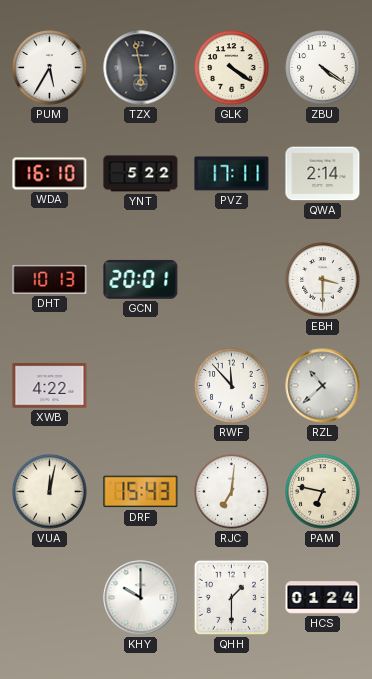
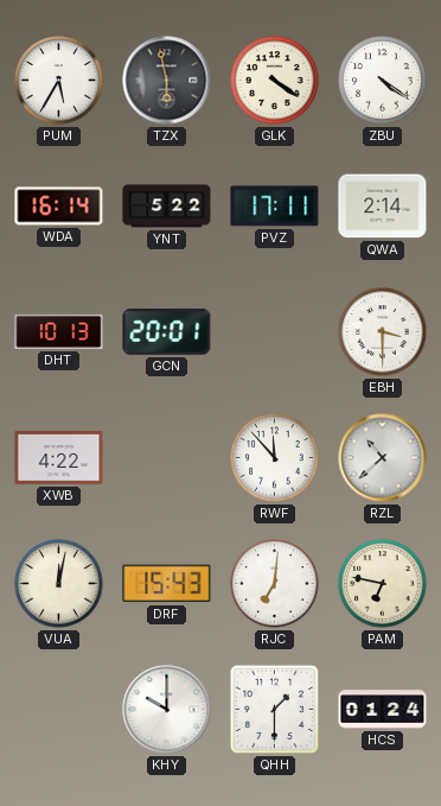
WDA: 16:10 -> 16:14 (59, 207)
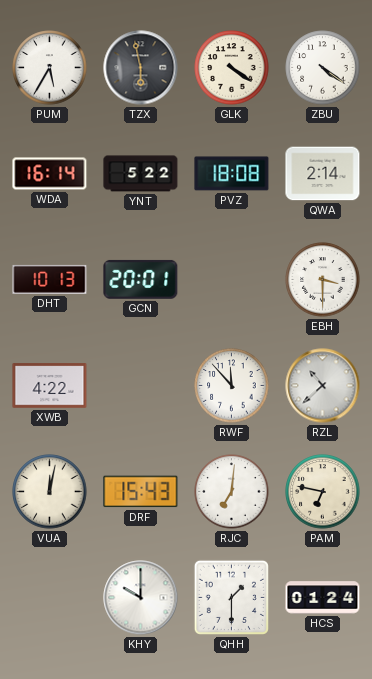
PVZ: 17:11 -> 18:08 (232, 174)
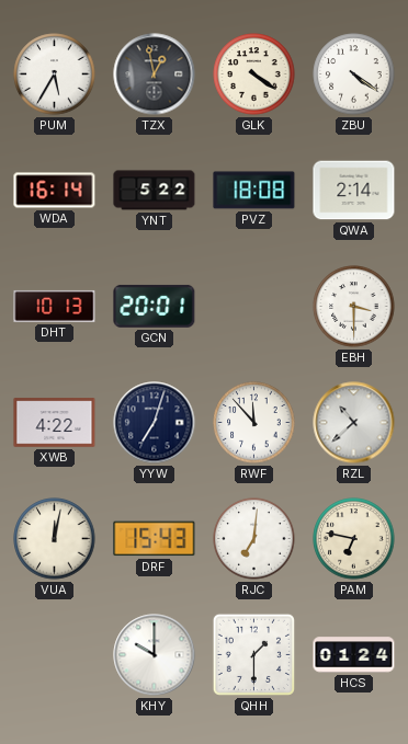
TZX: 5:58 -> 12:58 (155, 75)
YYW: none -> 7:03 (155, 423)
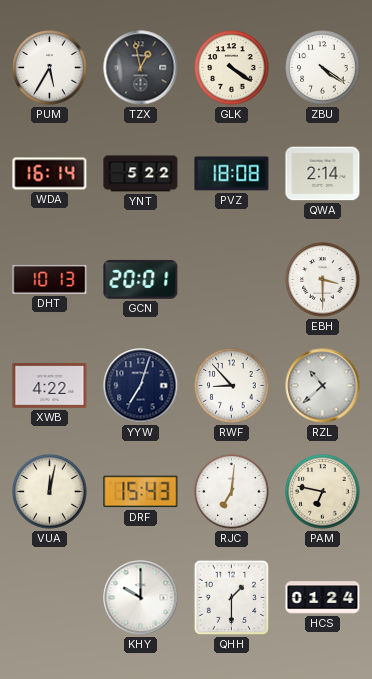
RWF: 11:53 -> 8:53 (232, 386)
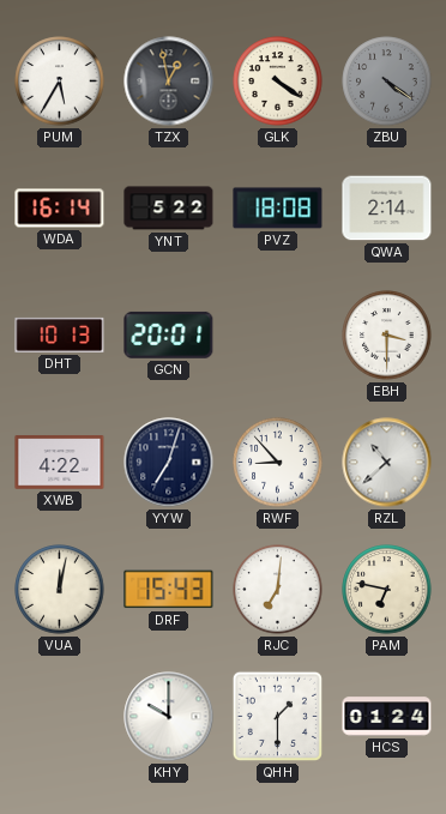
ZBU dial: white -> grey (387, 82)
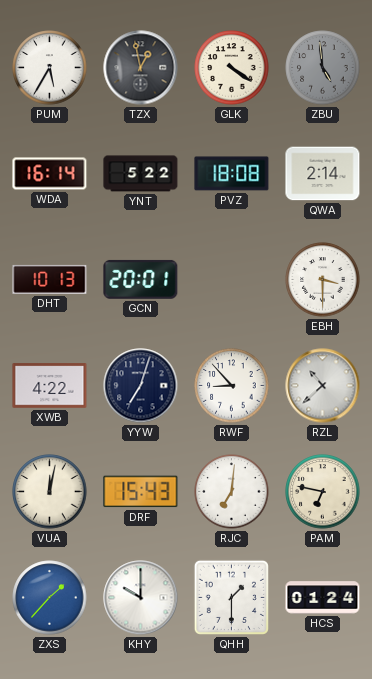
ZBU: 4:21 -> 4:59 (323, 68)
ZXS: none -> 1:37 (50, 598)
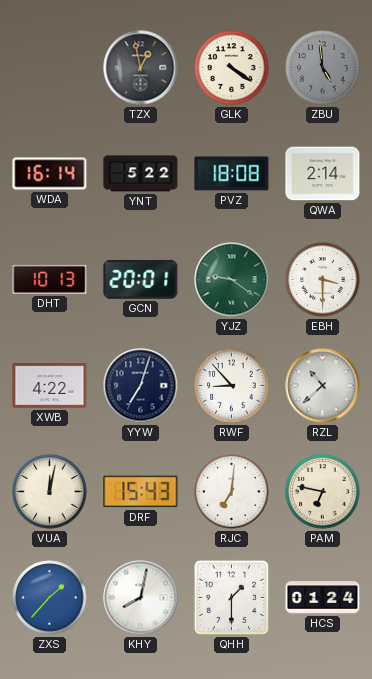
PUM: 5:35 -> none (50, 68)
YJZ: none -> 9:21 (232, 280)
KHY: 10:00 -> 8:02 (141, 598)
